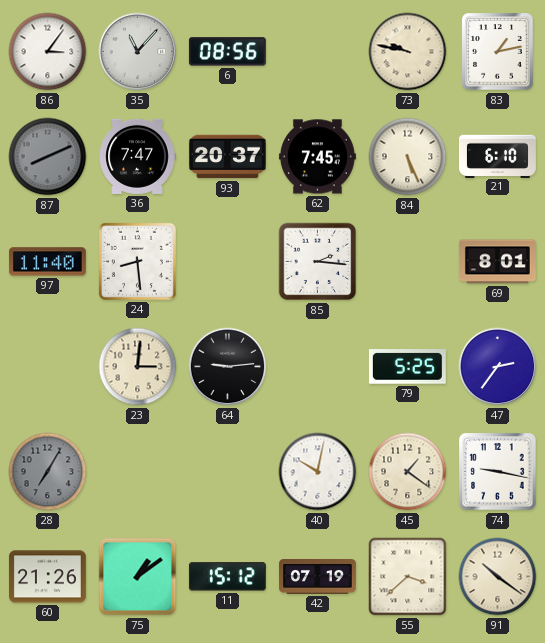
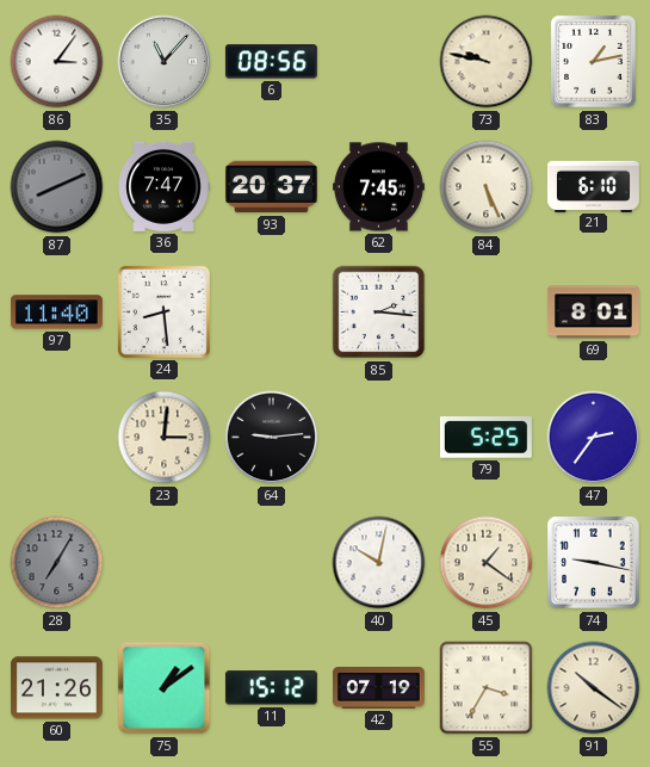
55: 3:38 -> 3:35 (487, 688)
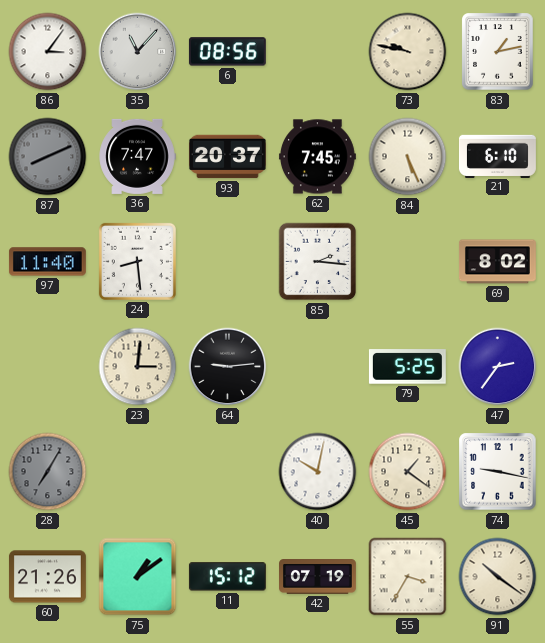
69: 8:01 -> 8:02 (497, 262)
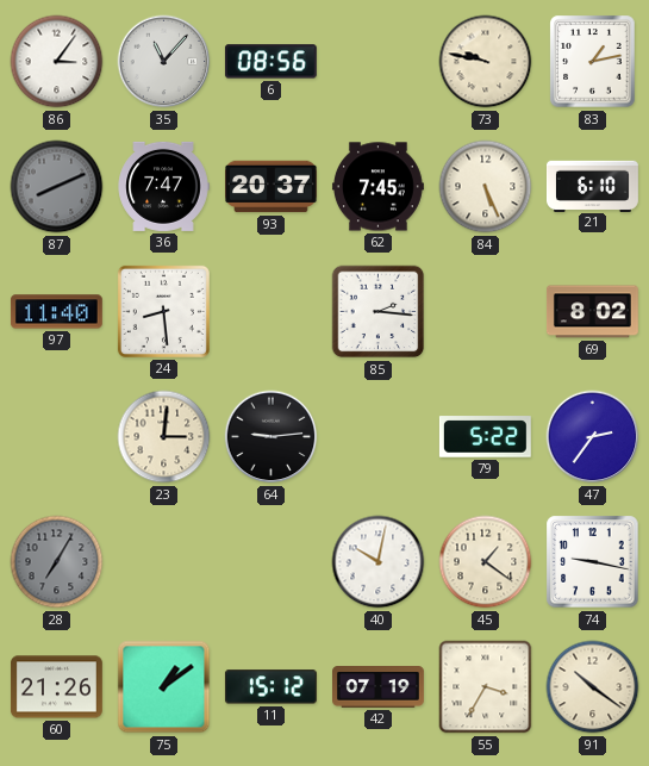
79: 5:25 -> 5:22 (485, 437)
